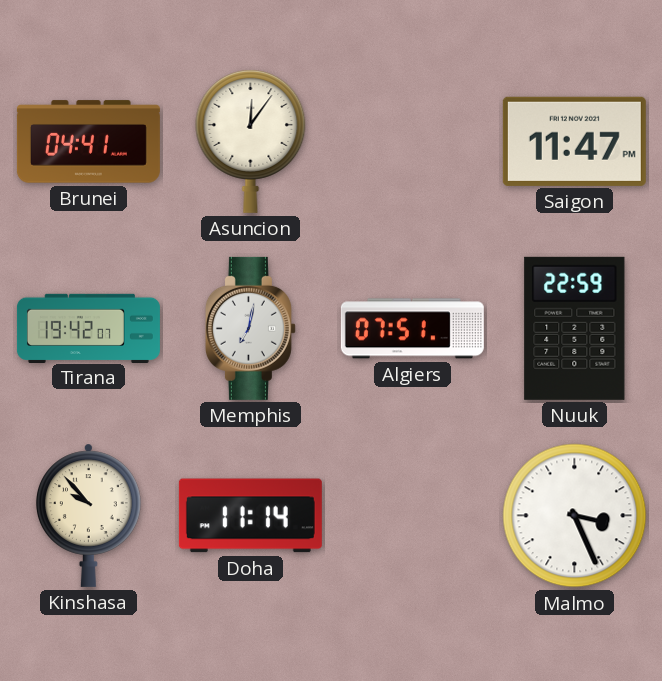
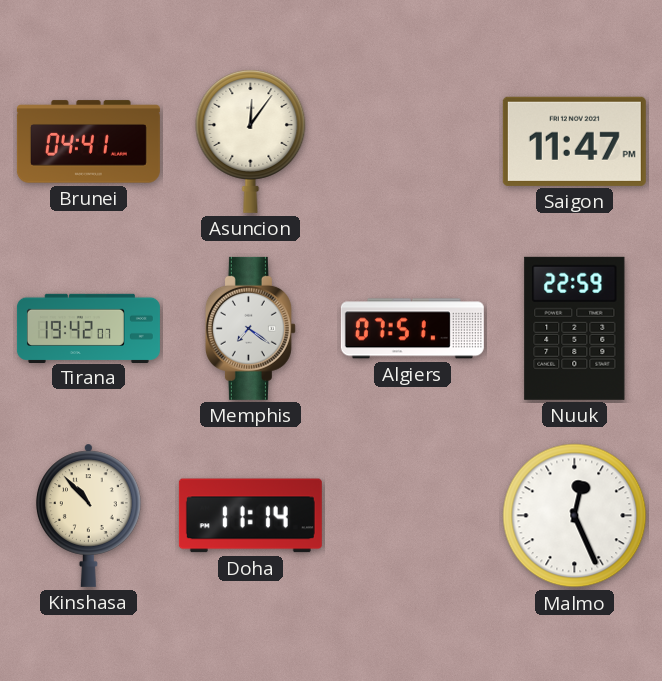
Memphis: 7:02 -> 7:21 (250, 328)
Kinshasa: 9:53 -> 10:53 (89, 515)
Malmo: 3:26 -> 12:26 (575, 516)
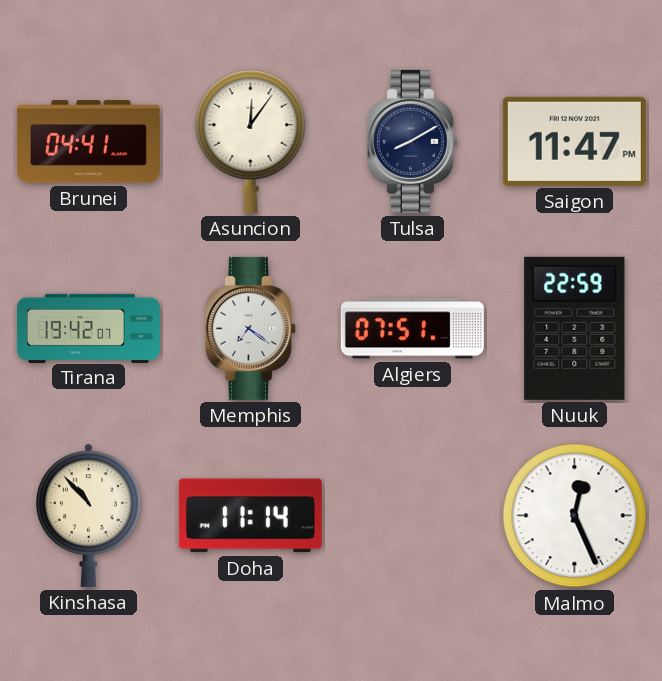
Tulsa: none -> 8:10 (412, 141)
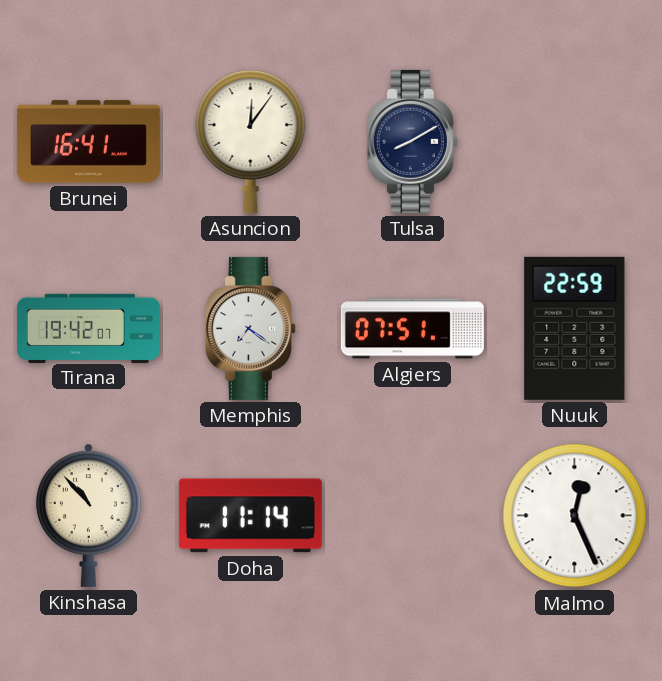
Brunei: 04:41 -> 16:41 (88, 142)
Saigon: 11:47 -> none (574, 141)
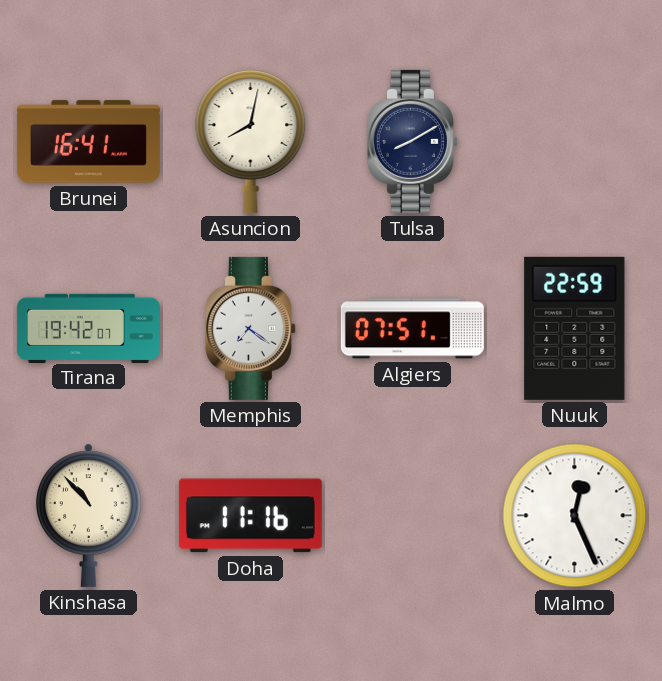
Asuncion: 12:06 -> 8:02 (251, 141)
Doha: 11:14 -> 11:16 (250, 516)
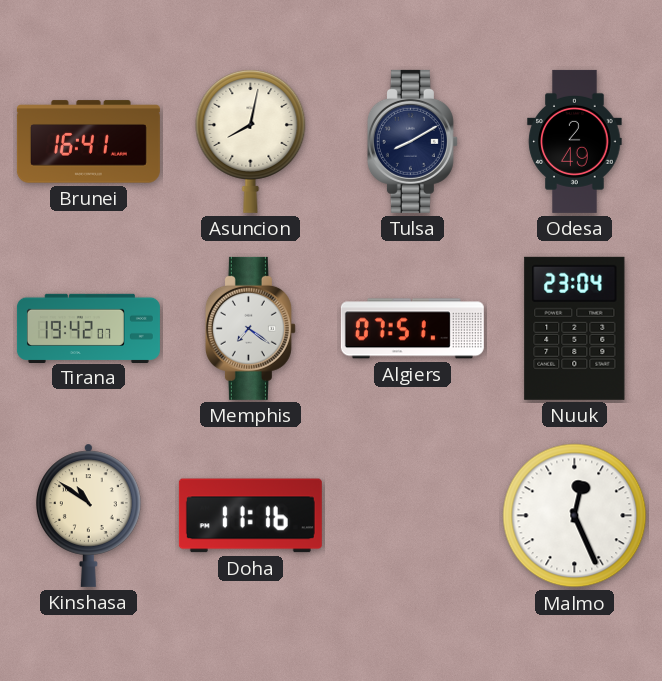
Odesa: none -> 2:49 (575, 141)
Nuuk: 22:59 -> 23:04 (575, 328)
Kinshasa: 10:53 -> 10:51 (89, 515)
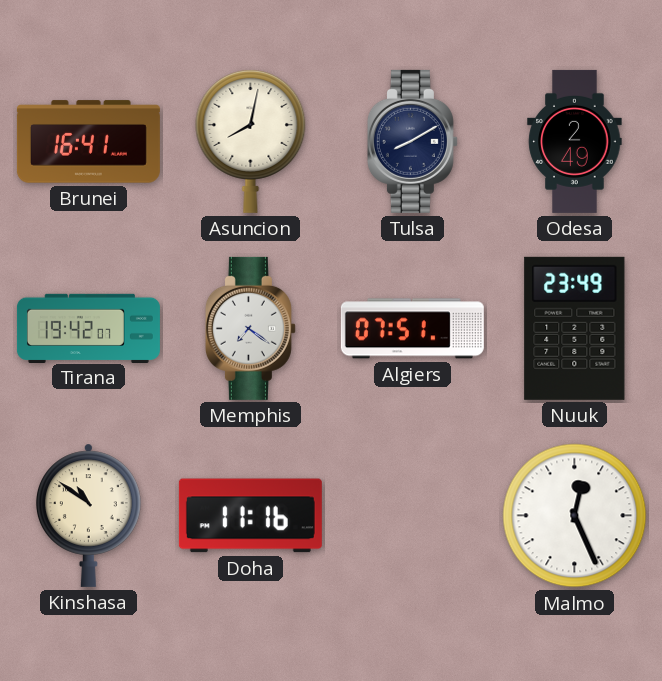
Nuuk: 23:04 -> 23:49 (575, 328)
